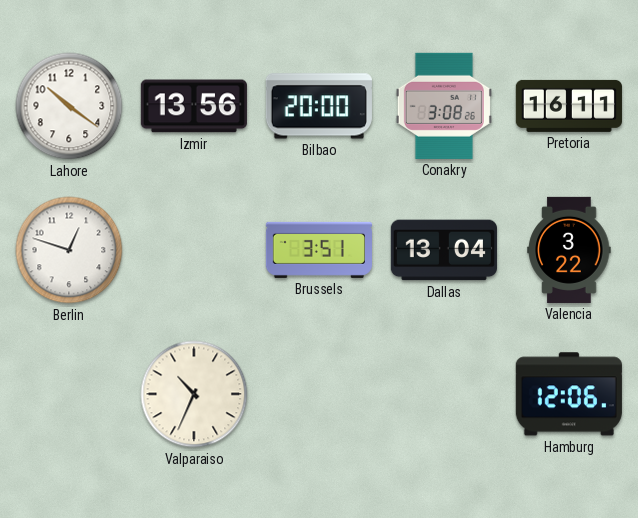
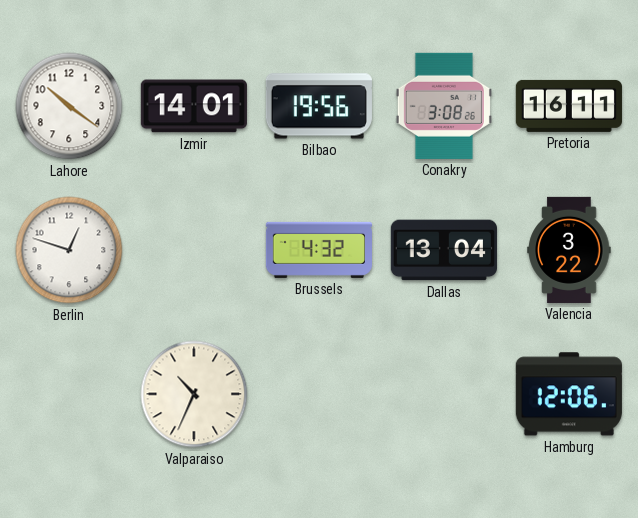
Izmir: 13:56 -> 14:01 (194, 106)
Bilbao: 20:00 -> 19:56 (319, 106)
Brussels: 3:51 -> 4:32 (319, 250)
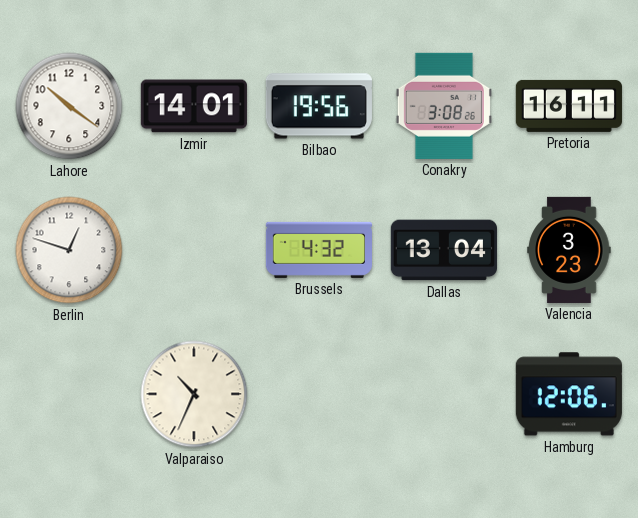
Valencia: 3:22 -> 3:23 (569, 250)
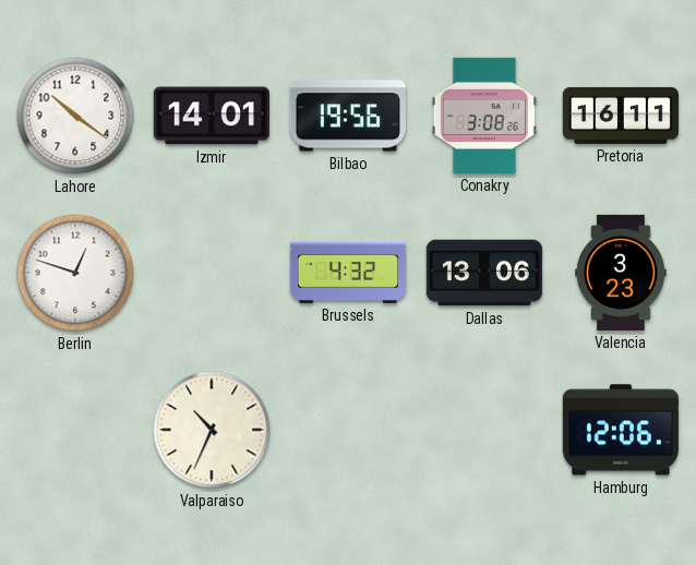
Dallas: 13:04 -> 13:06 (484, 273)
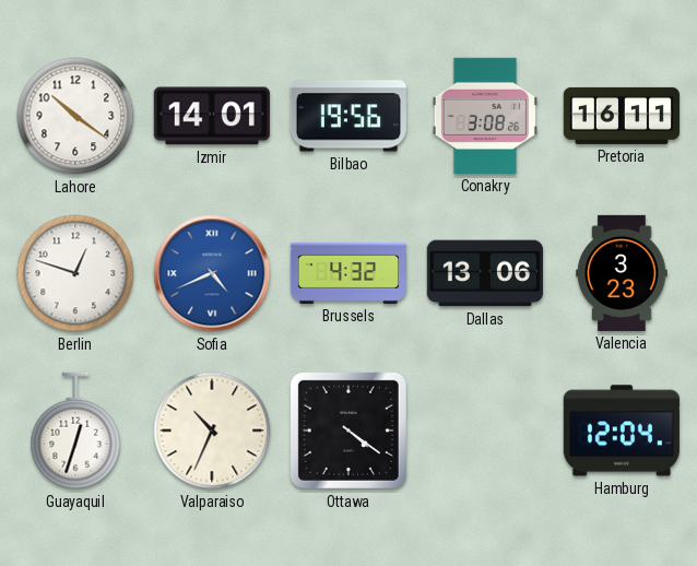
Sofia: none -> 4:41 (212, 273)
Guayaquil: none -> 12:33 (75, 431)
Ottawa: none -> 4:21 (349, 431)
Hamburg: 12:06 -> 12:04 (622, 431)
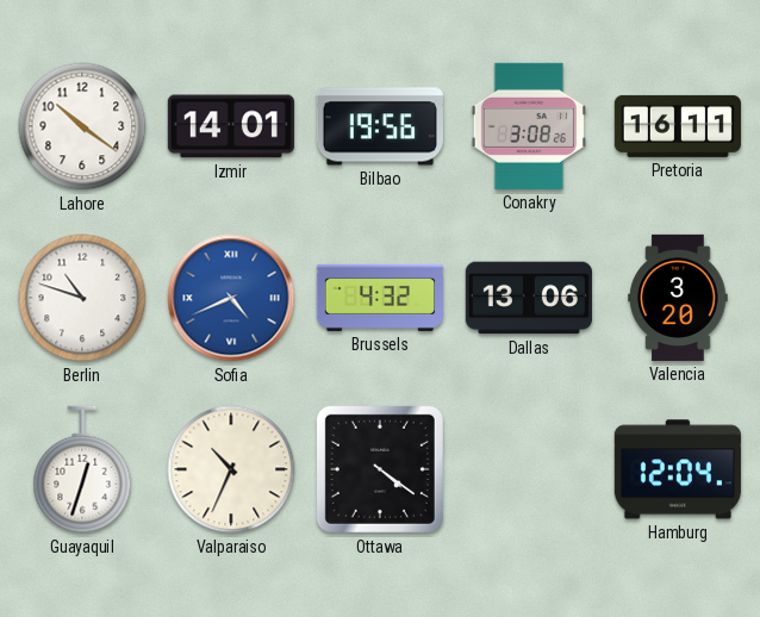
Berlin: 12:48 -> 10:48 (82, 298)
Valencia: 3:23 -> 3:20 (678, 298)
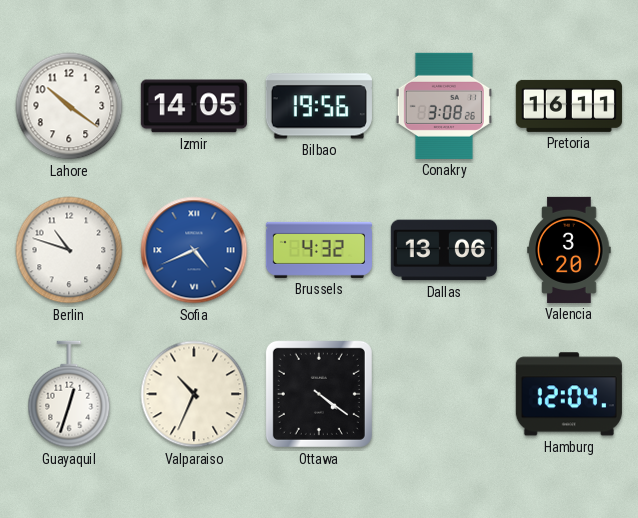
Izmir: 14:01 -> 14:05 (194, 106)
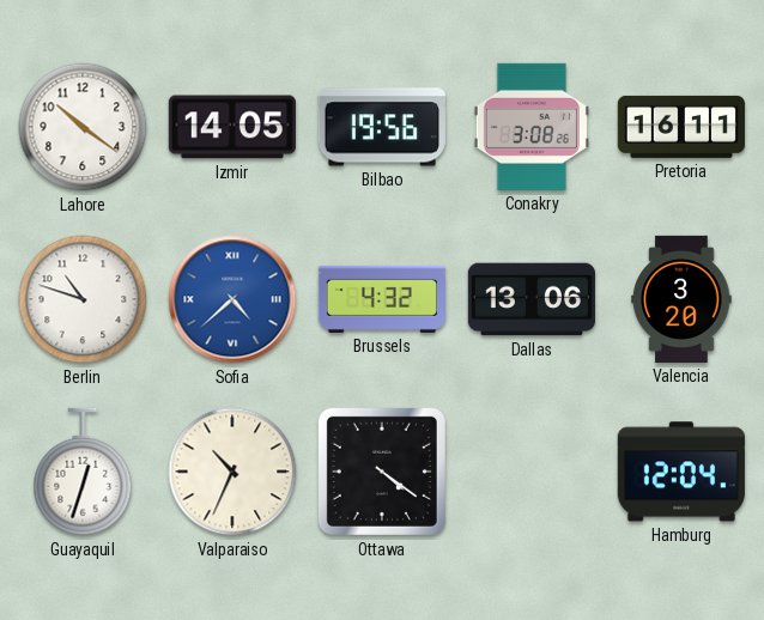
Sofia: 4:41 -> 4:38 (232, 299)
